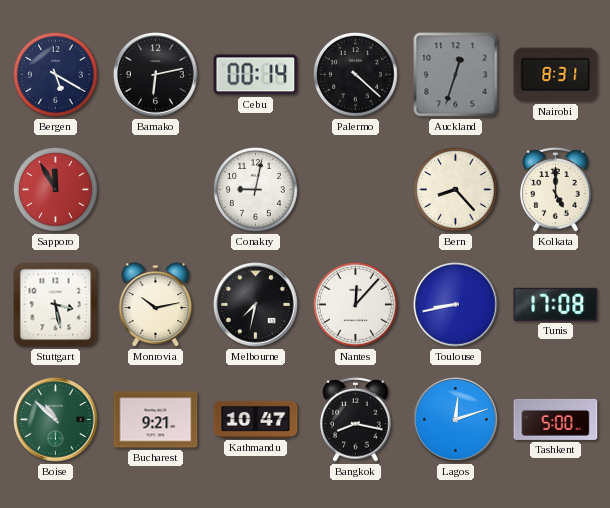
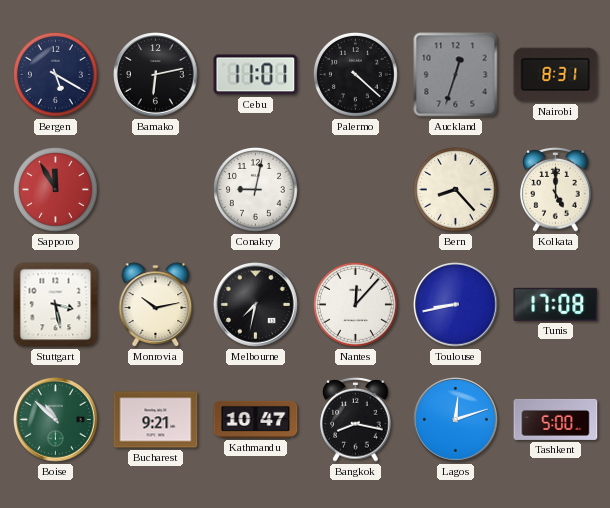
Cebu: 00:14 -> 11:01 (256, 75)
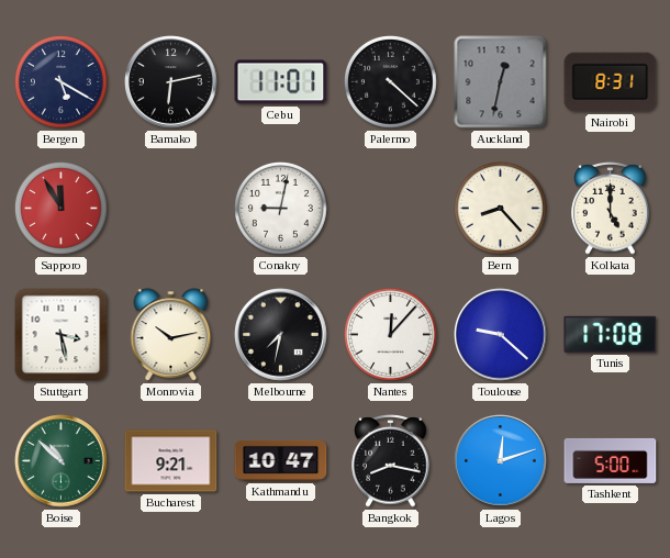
Auckland: 12:33 -> 12:32 (501, 82)
Toulouse: 8:43 -> 9:22 (501, 335)
